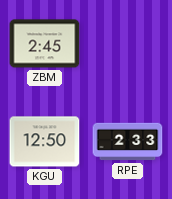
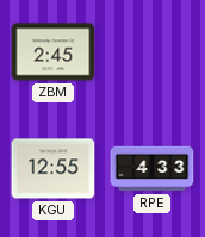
KGU: 12:50 -> 12:55 (54, 169)
RPE: 2:33 -> 4:33 (153, 169)
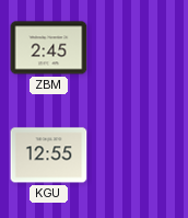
RPE: 4:33 -> none (153, 169)
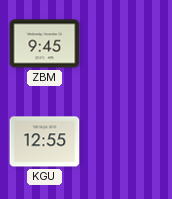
ZBM: 2:45 -> 9:45 (45, 44)
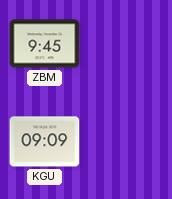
KGU: 12:55 -> 09:09 (45, 142)
